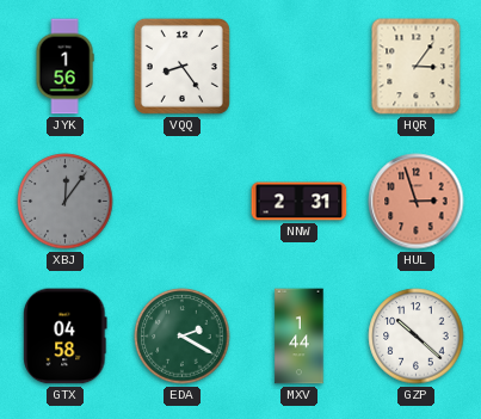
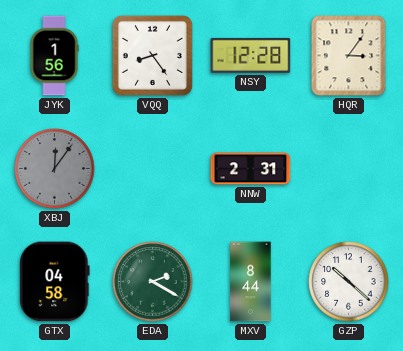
NSY: none -> 12:28 (251, 55)
HUL: 2:57 -> none (417, 202)
MXV: 1:44 -> 8:44 (251, 282)
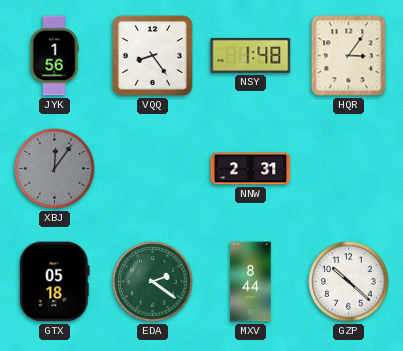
NSY: 12:28 -> 1:48 (251, 55)
GTX: 04:58 -> 05:18 (55, 282)
EDA: 2:20 -> 2:21 (153, 282)
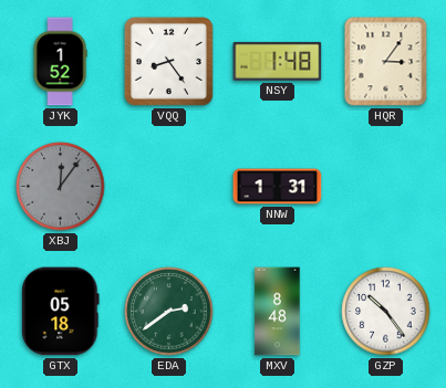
JYK: 1:56 -> 1:52 (60, 62)
NNW: 2:31 -> 1:31 (278, 187)
EDA: 2:21 -> 2:39 (169, 312)
MXV: 8:44 -> 8:48 (278, 312)
GZP: 10:22 -> 10:24 (386, 312)
